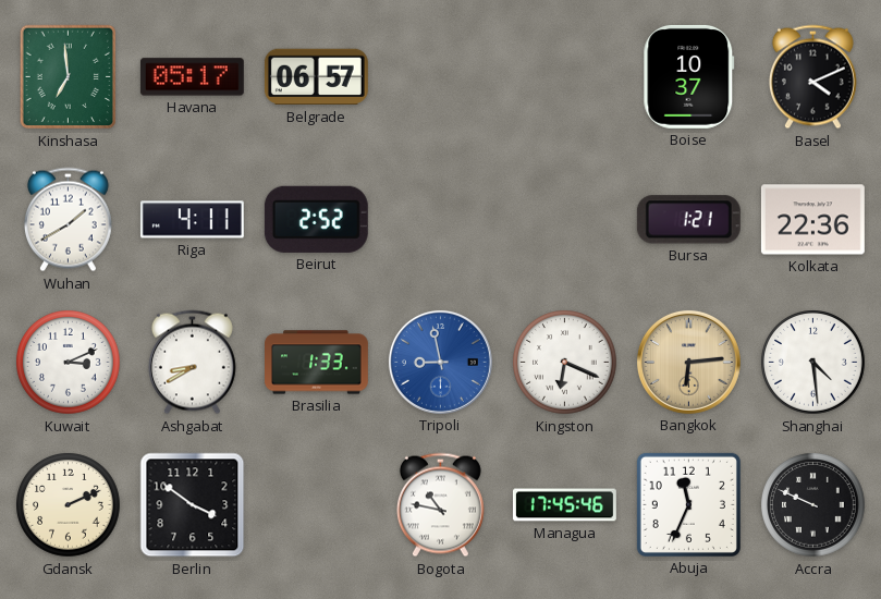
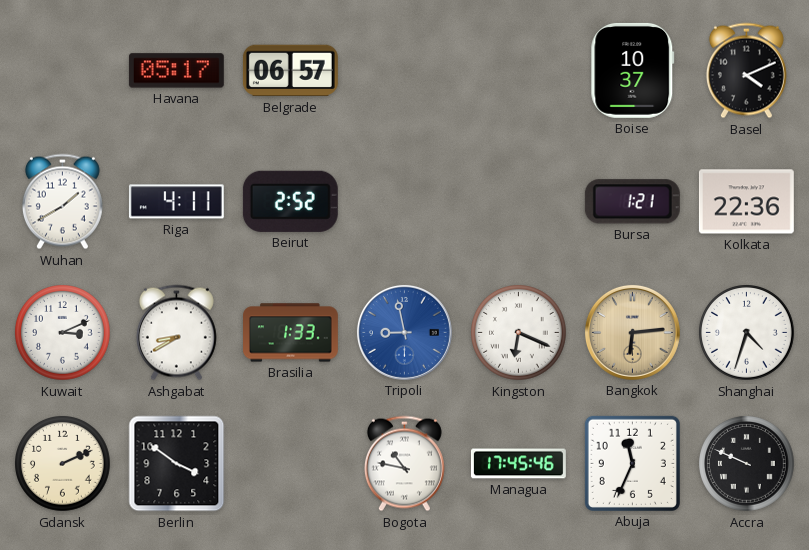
Kinshasa: 6:59 -> none (68, 77)
Shanghai: 4:29 -> 4:33 (747, 333)
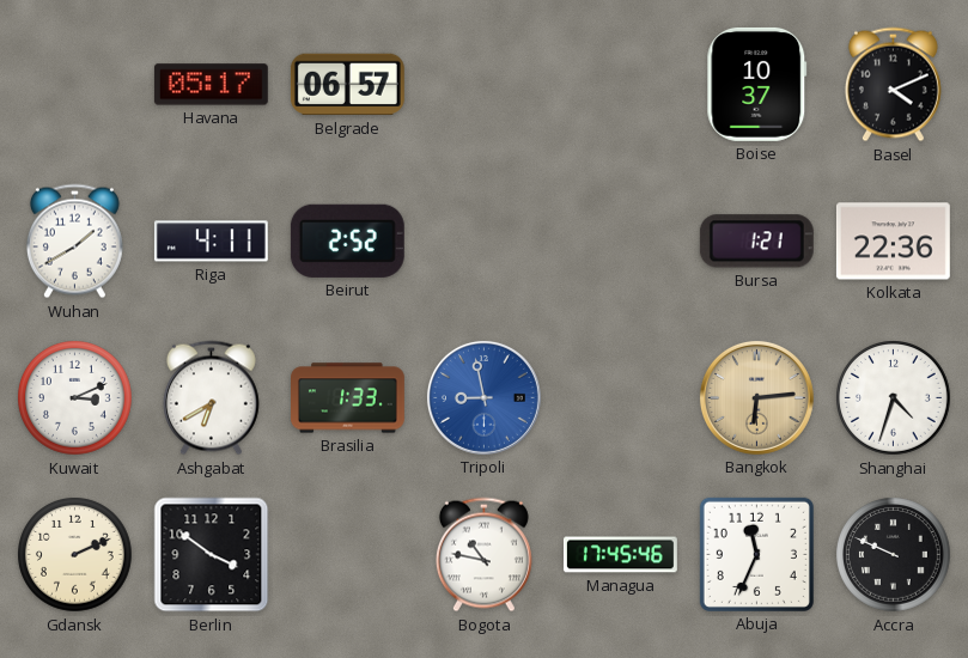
Ashgabat: 8:40 -> 6:40 (211, 398)
Kingston: 6:19 -> none (519, 333)
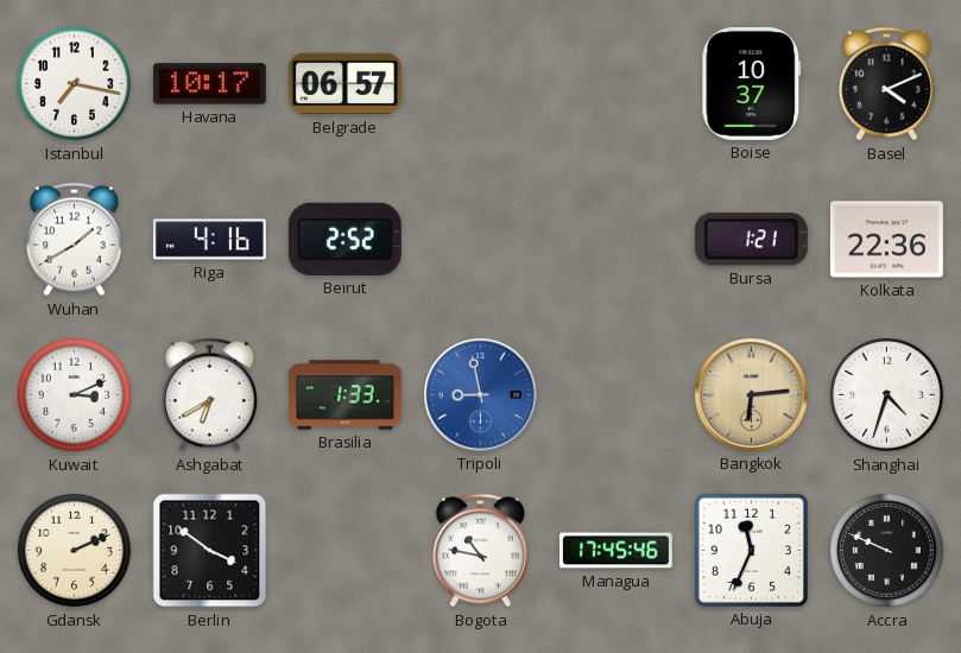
Istanbul: none -> 7:17 (75, 84)
Havana: 05:17 -> 10:17 (209, 84)
Riga: 4:11 -> 4:16 (209, 240)
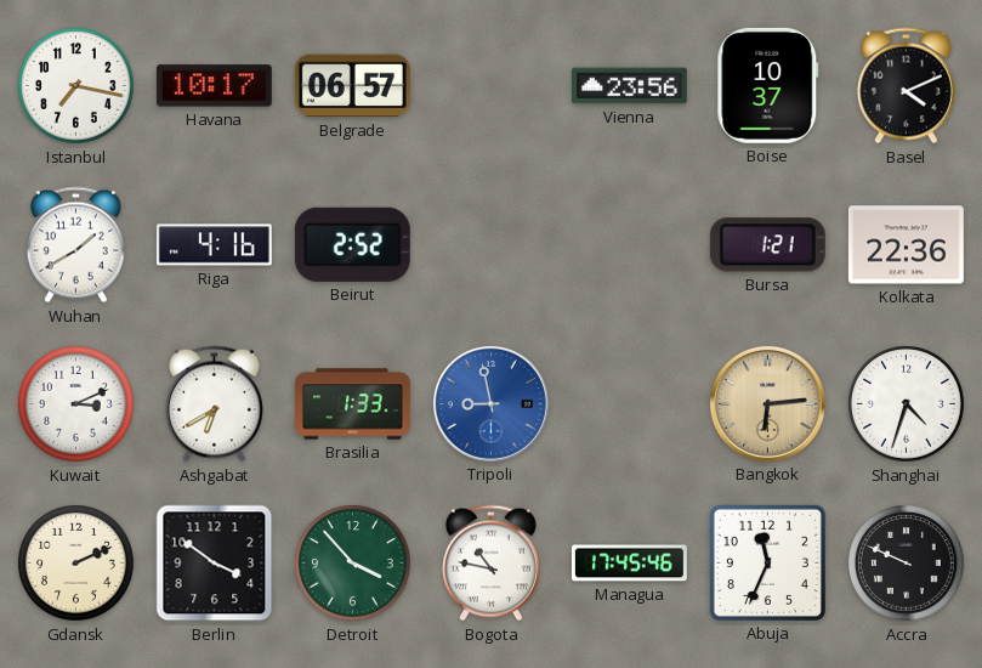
Vienna: none -> 23:56 (629, 86)
Detroit: none -> 3:53 (353, 564)
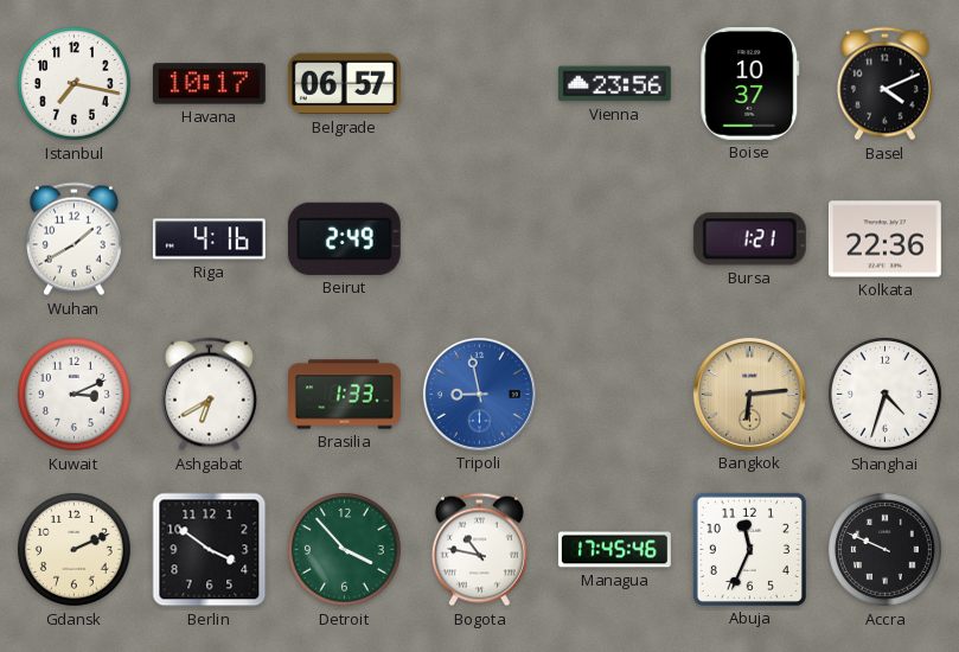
Beirut: 2:52 -> 2:49 (344, 238)
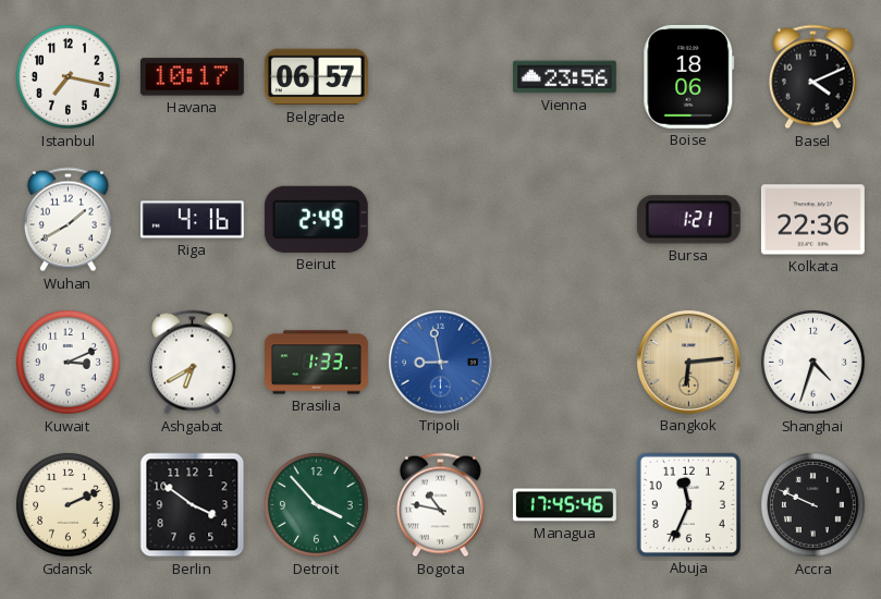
Boise: 10:37 -> 18:06 (689, 76)
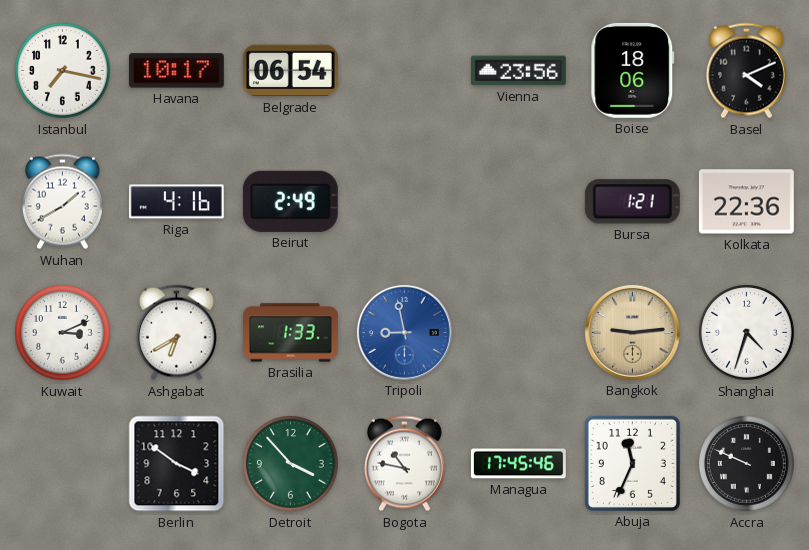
Belgrade: 06:57 -> 06:54 (290, 71)
Bangkok: 6:14 -> 9:14 (632, 332)
Gdansk: 2:11 -> none (69, 505)
